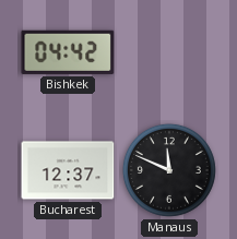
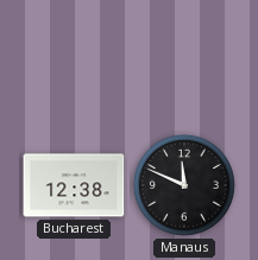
Bishkek: 04:42 -> none (68, 52)
Bucharest: 12:37 -> 12:38 (74, 185)
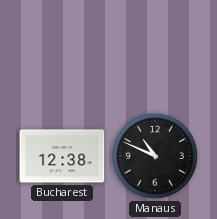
Manaus: 11:49 -> 10:49 (155, 156)
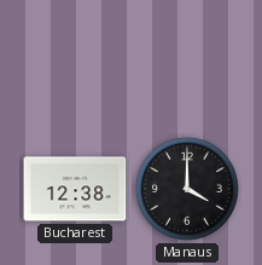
Manaus: 10:49 -> 4:00 (187, 189)
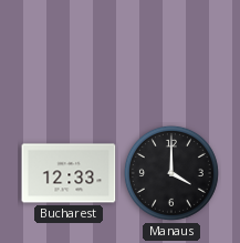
Bucharest: 12:38 -> 12:33 (69, 173)
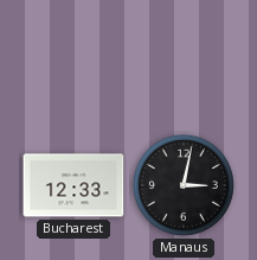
Manaus: 4:00 -> 3:02 (184, 185)
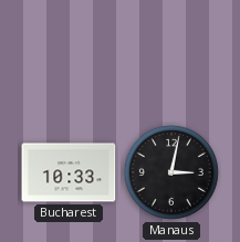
Bucharest: 12:33 -> 10:33 (69, 172)
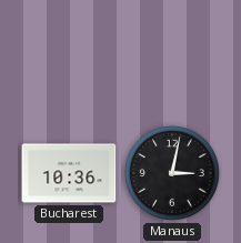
Bucharest: 10:33 -> 10:36 (69, 173)
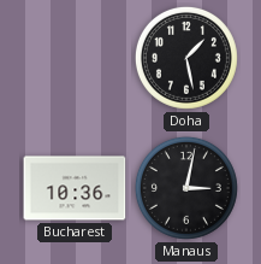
Doha: none -> 1:28 (186, 58)
